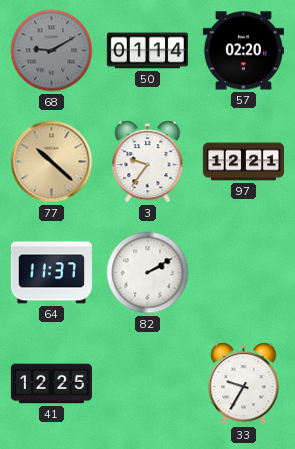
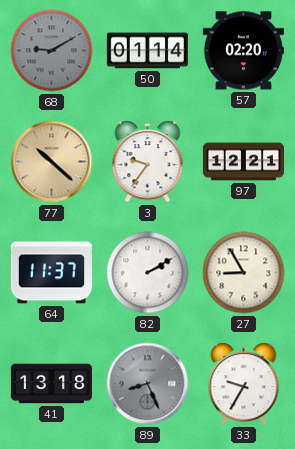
27: none -> 8:55 (244, 273)
41: 12:25 -> 13:18 (51, 384)
89: none -> 8:26 (148, 384)
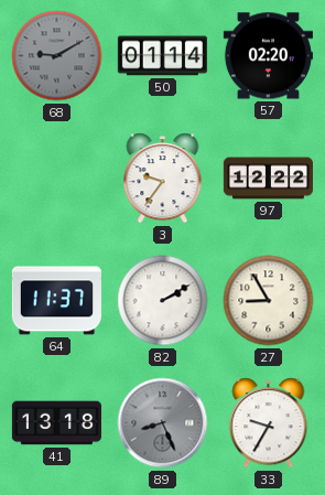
77: 10:22 -> none (52, 162)
97: 12:21 -> 12:22 (268, 179)
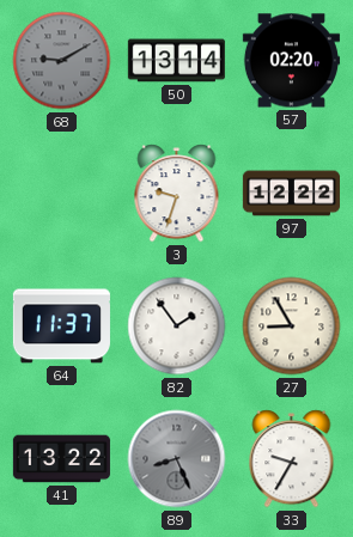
50: 01:14 -> 13:14 (176, 61)
3: 9:36 -> 9:33 (177, 194)
82: 2:10 -> 1:54 (177, 327)
41: 13:18 -> 13:22 (61, 459)
